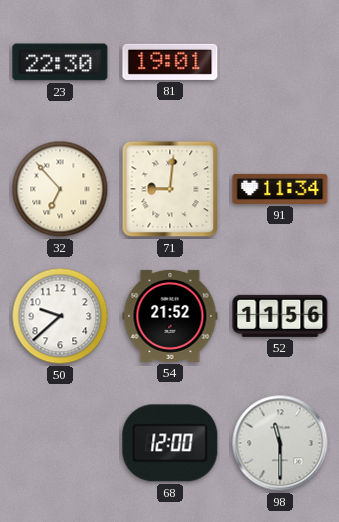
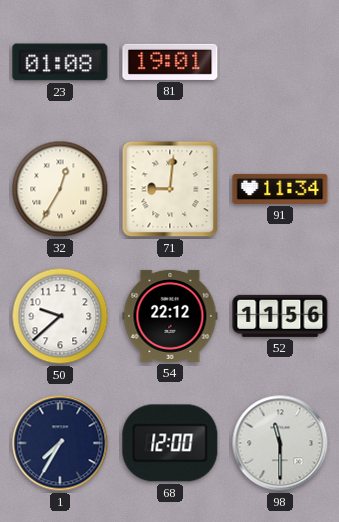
23: 22:30 -> 01:08 (60, 62)
32: 6:53 -> 12:35 (60, 189)
54: 21:52 -> 22:12 (170, 316)
1: none -> 7:35 (60, 443)
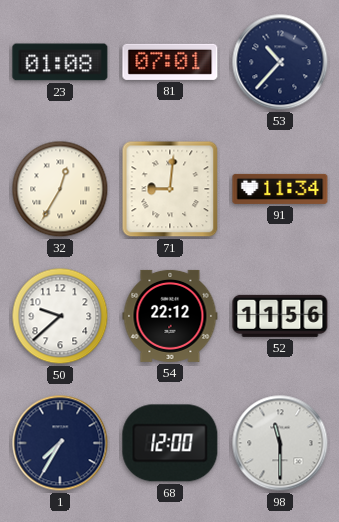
81: 19:01 -> 07:01 (170, 62)
53: none -> 10:37 (280, 62)
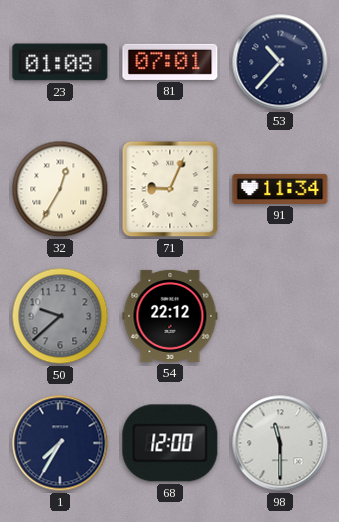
71: 9:01 -> 9:04 (170, 189)
50 dial: white -> grey (60, 316)
52: 11:56 -> none (280, 316)
